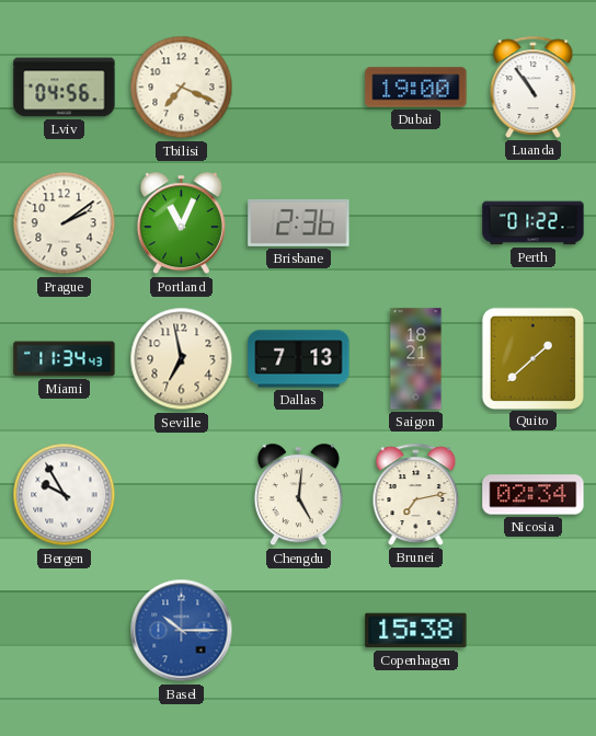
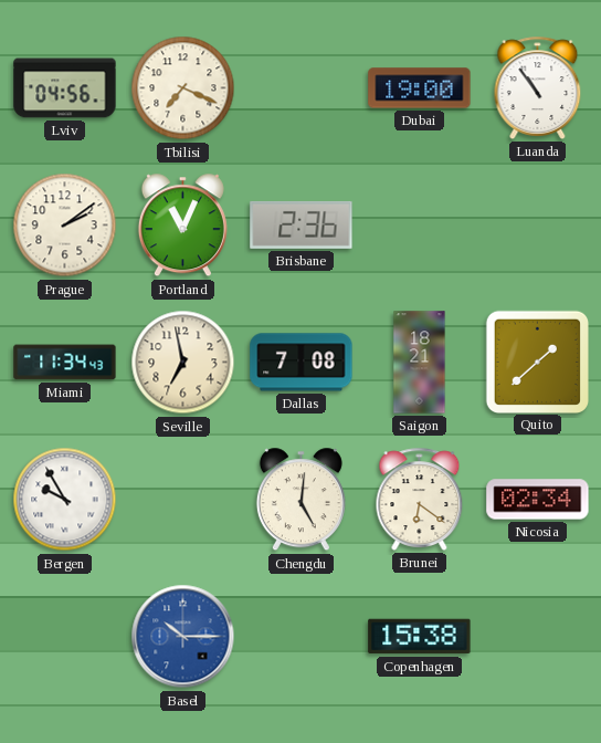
Perth: 01:22 -> none (534, 223)
Dallas: 7:13 -> 7:08 (302, 363)
Brunei: 7:13 -> 6:21 (420, 499)
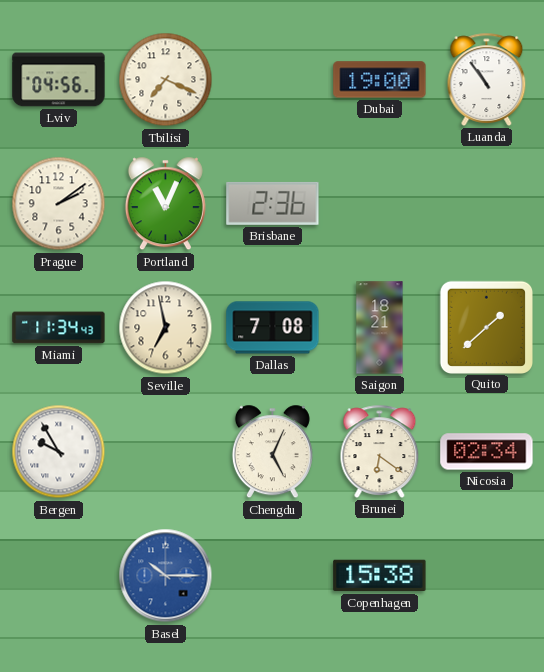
Chengdu: 5:01 -> 5:04 (272, 452)
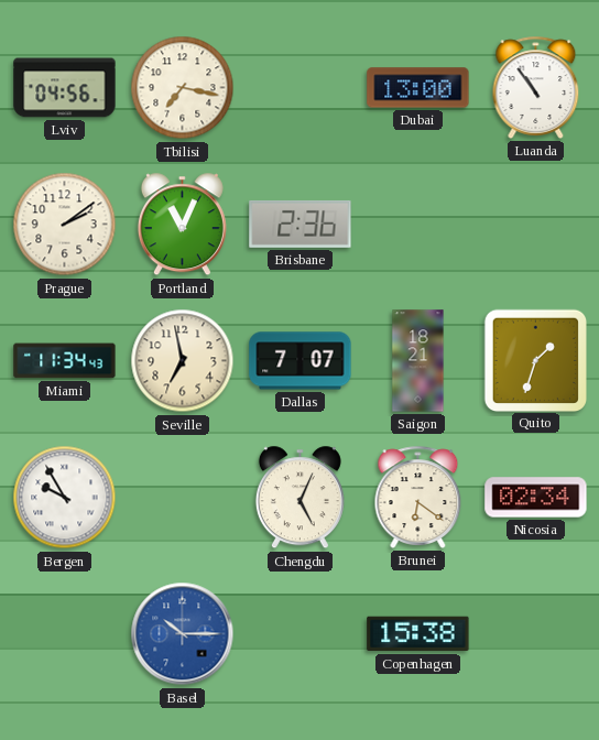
Tbilisi: 7:19 -> 7:17 (183, 88)
Dubai: 19:00 -> 13:00 (418, 88)
Dallas: 7:08 -> 7:07 (301, 361)
Quito: 1:38 -> 1:33 (535, 360)
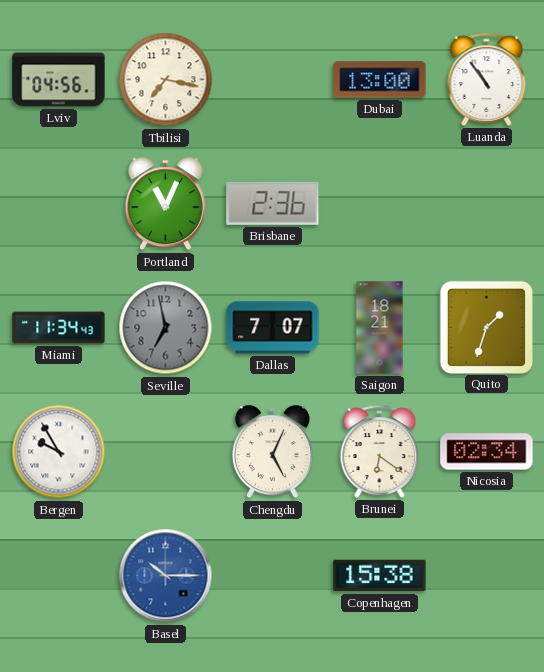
Prague: 2:09 -> none (65, 225)
Seville dial: cream -> grey (166, 328)
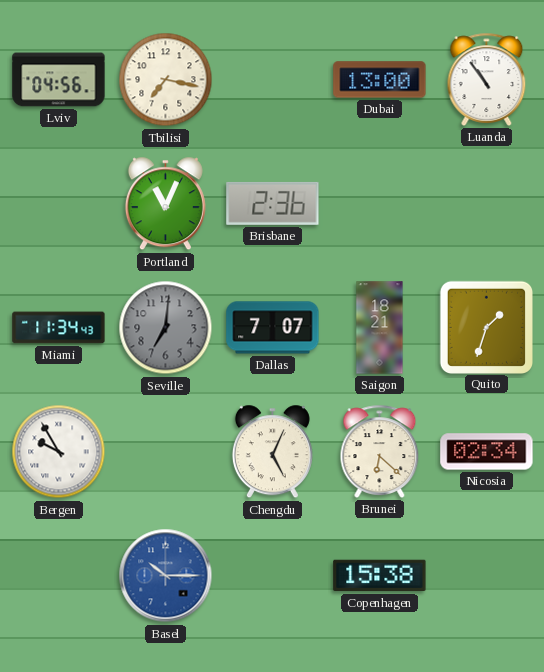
Seville: 6:58 -> 7:01 (166, 328)
Brunei: 6:21 -> 6:22 (380, 451)
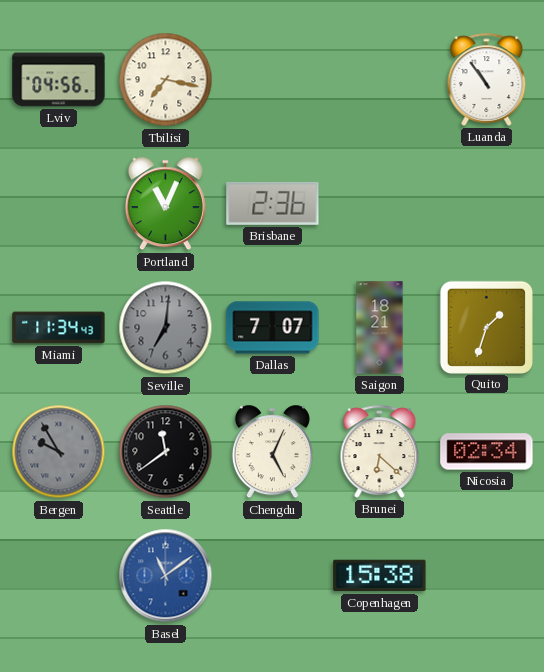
Dubai: 13:00 -> none (380, 80)
Bergen dial: white -> grey (59, 452)
Seattle: none -> 11:39 (166, 452)
Basel: 10:15 -> 11:09 (166, 576)
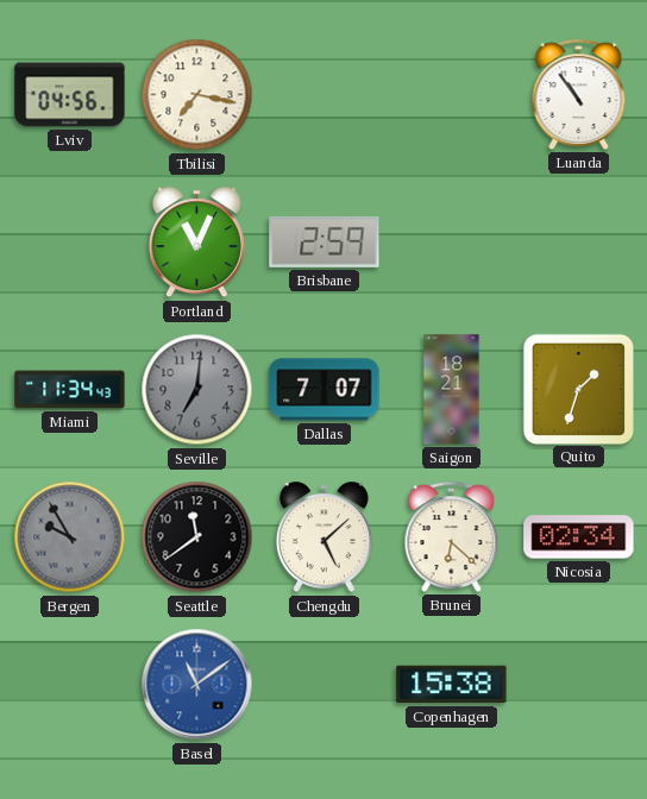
Brisbane: 2:36 -> 2:59 (325, 241)
Chengdu: 5:04 -> 5:08 (323, 537)
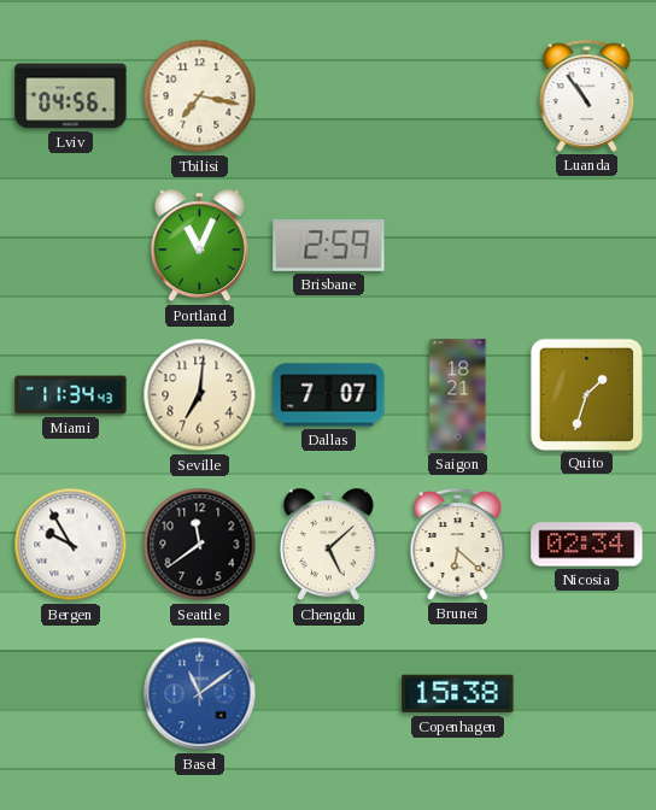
Seville dial: grey -> cream (200, 395)
Bergen dial: grey -> white (71, 545)
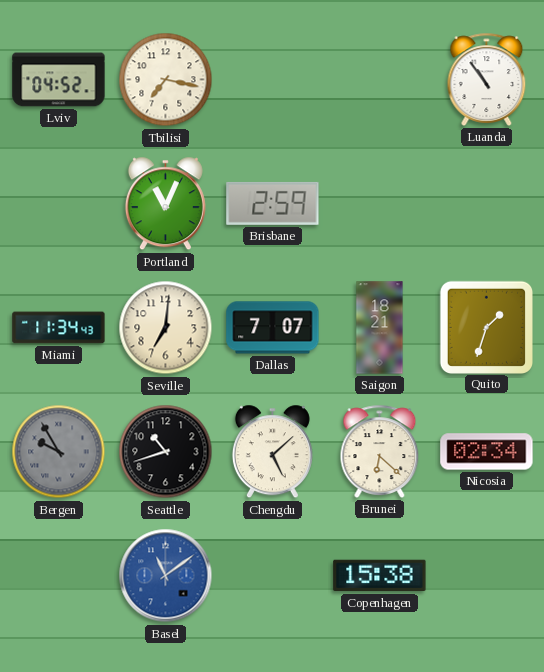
Lviv: 04:56 -> 04:52 (59, 80)
Bergen dial: white -> grey (59, 452)
Seattle: 11:39 -> 10:42 (166, 452)
